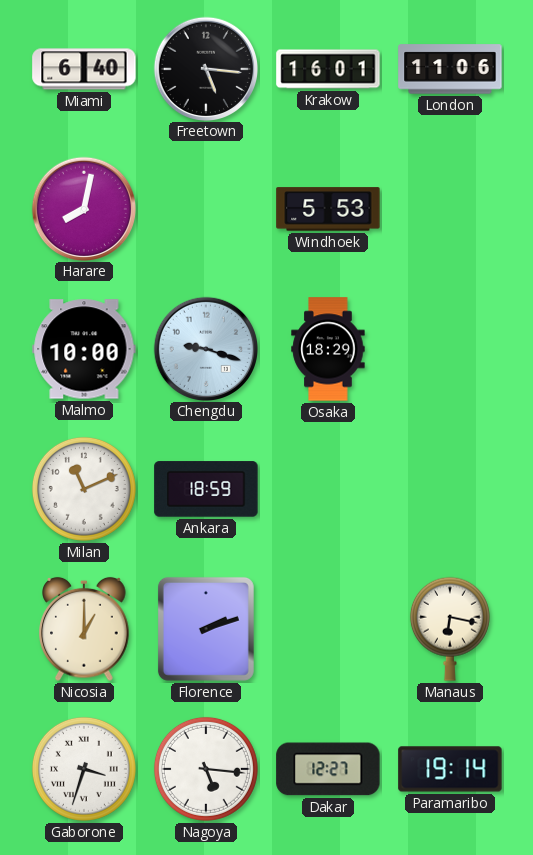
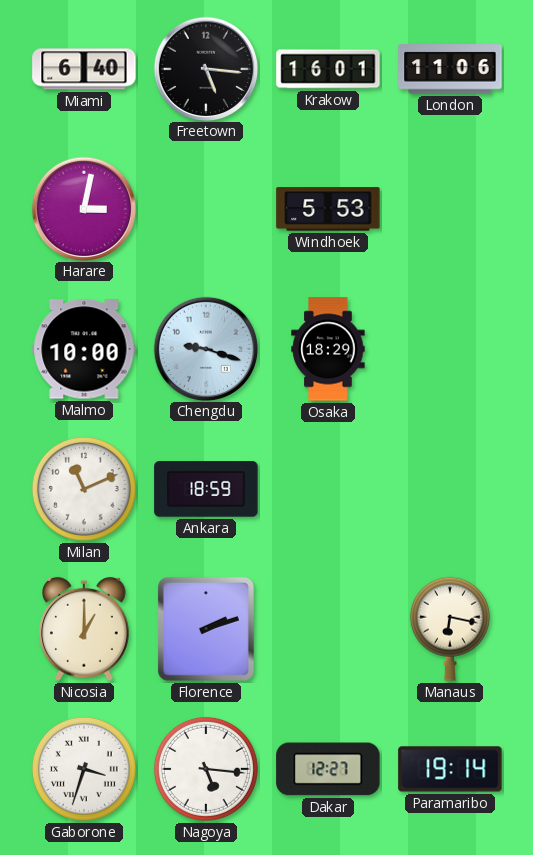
Harare: 8:02 -> 3:02 (83, 208)
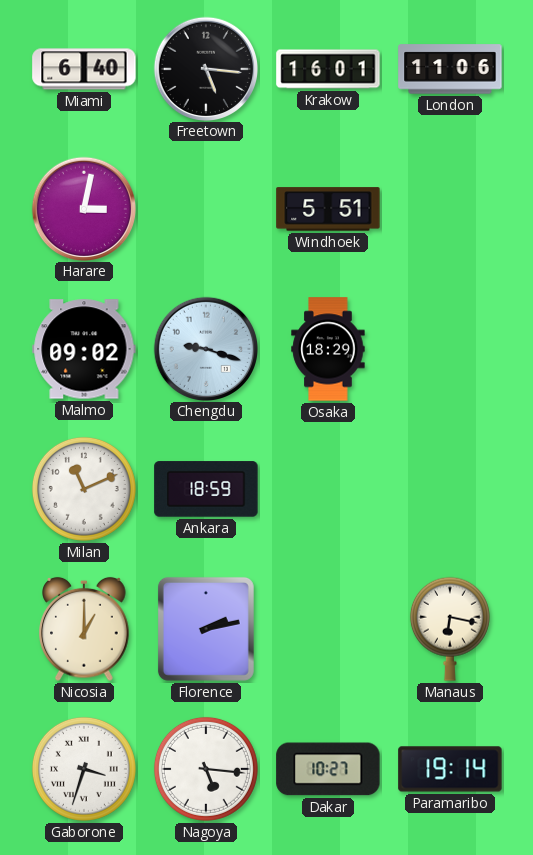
Windhoek: 5:53 -> 5:51 (328, 209)
Malmo: 10:00 -> 09:02 (84, 349)
Florence: 2:12 -> 2:13 (206, 629)
Dakar: 12:27 -> 10:27 (328, 769)
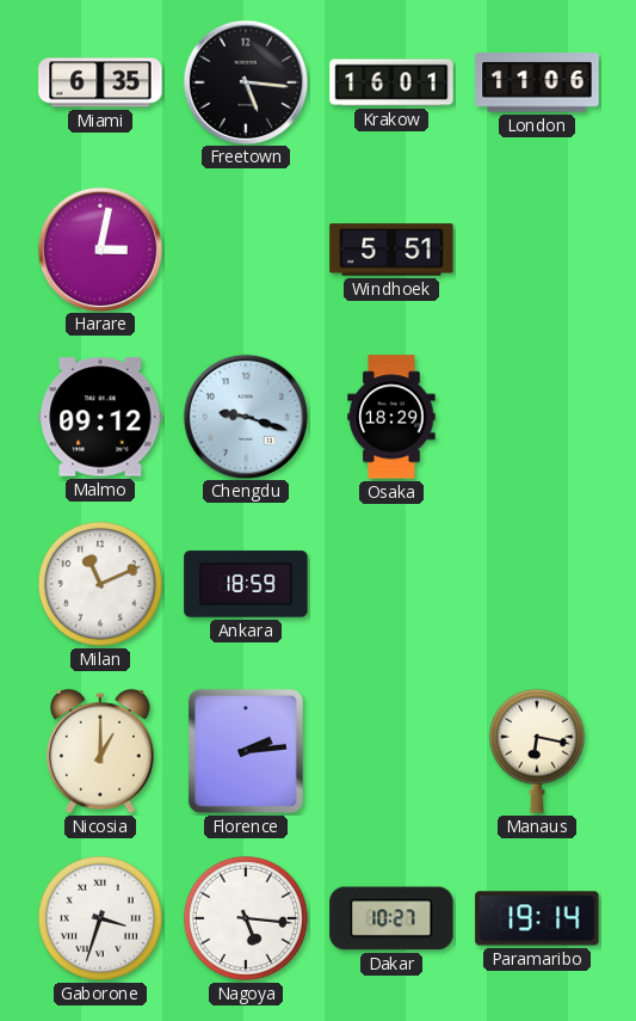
Miami: 6:40 -> 6:35 (100, 82)
Malmo: 09:02 -> 09:12 (100, 417)
Florence: 2:13 -> 2:14 (246, 751)
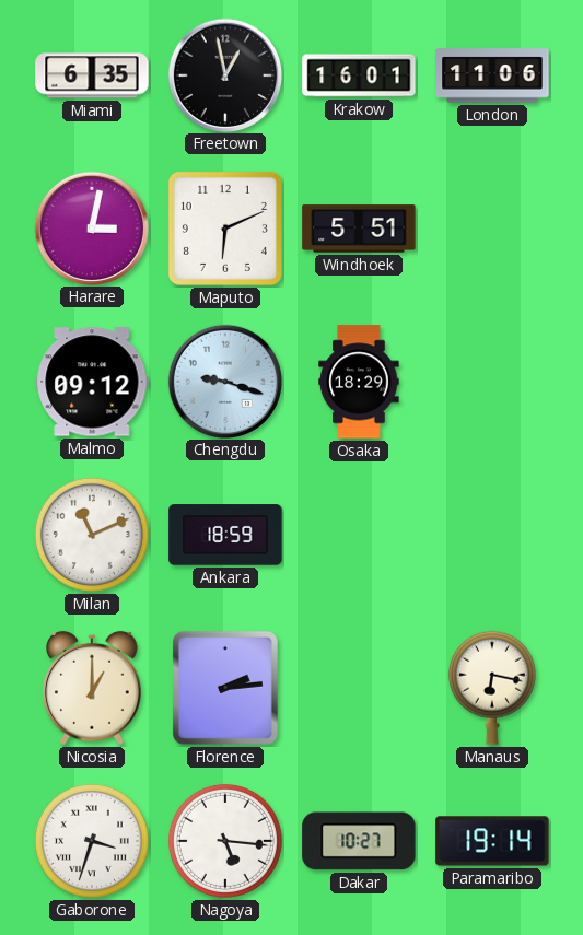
Freetown: 5:16 -> 12:58 (224, 74)
Maputo: none -> 6:11 (225, 229)
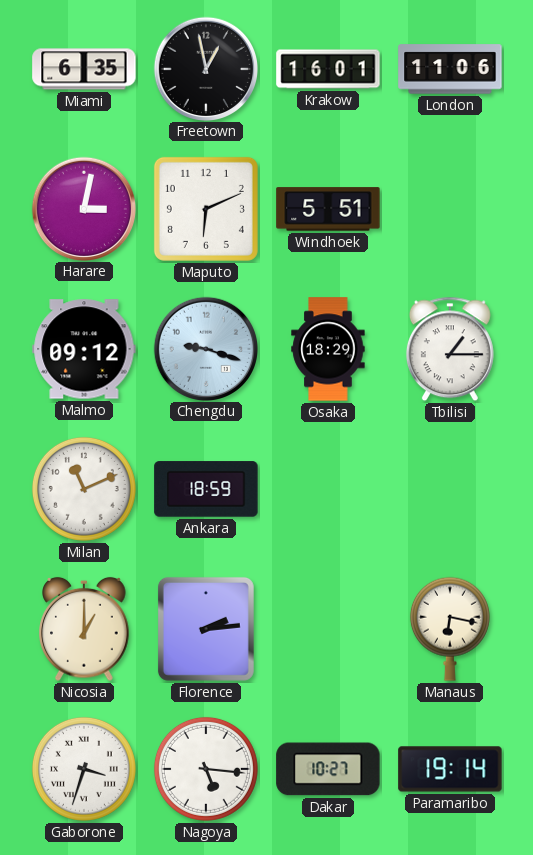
Tbilisi: none -> 1:15 (450, 349)
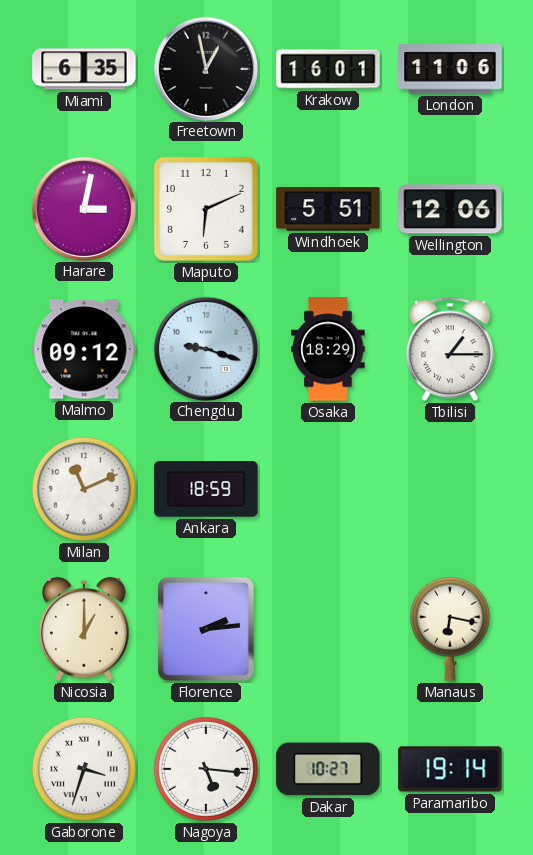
Wellington: none -> 12:06 (450, 209)
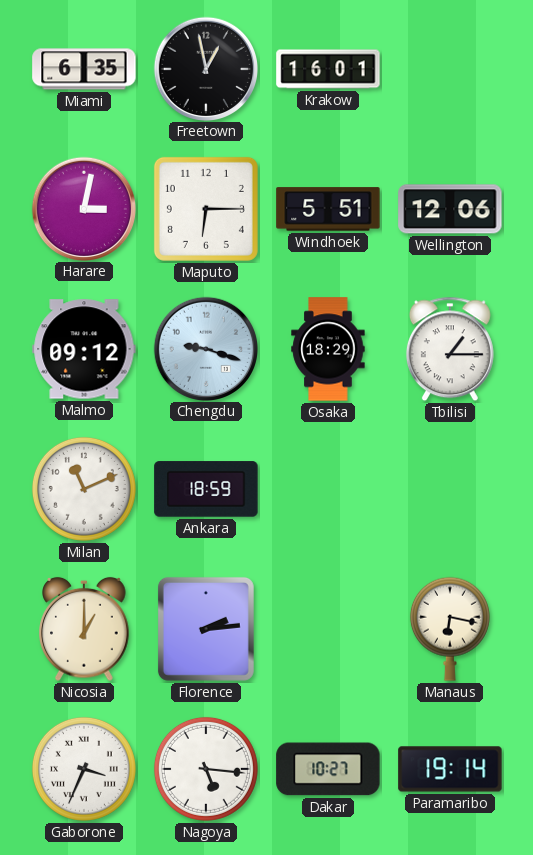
London: 11:06 -> none (450, 69)
Maputo: 6:11 -> 6:15 (206, 209)
Gaborone: 3:33 -> 3:34 (84, 769)
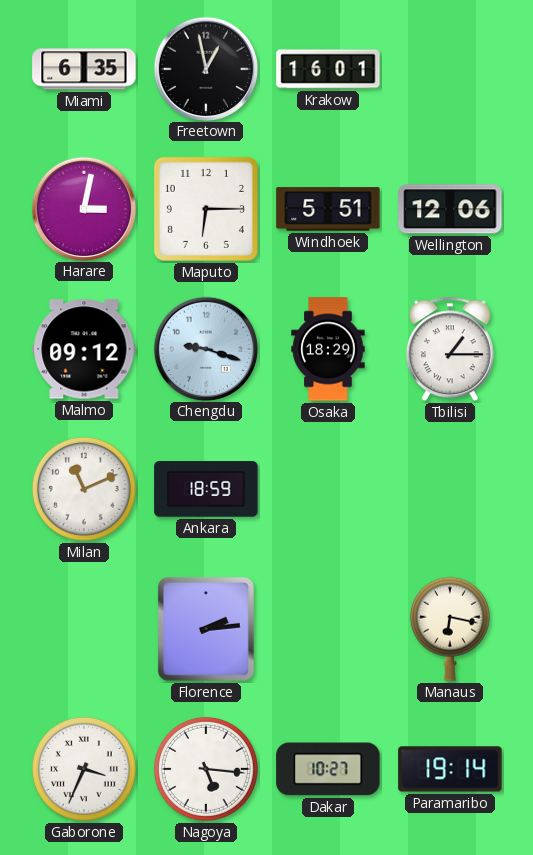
Nicosia: 1:00 -> none (84, 629)
